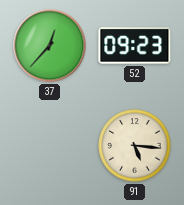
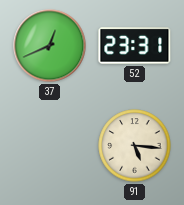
37: 12:37 -> 12:41 (50, 46)
52: 09:23 -> 23:31 (135, 46)
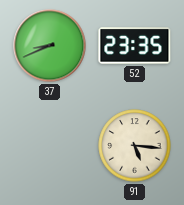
37: 12:41 -> 8:41 (50, 46)
52: 23:31 -> 23:35 (135, 46)
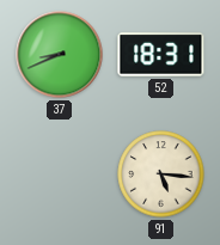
52: 23:35 -> 18:31 (161, 55)
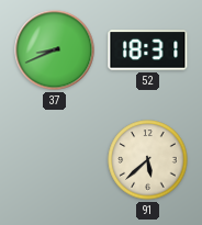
91: 5:16 -> 5:38 (148, 160)
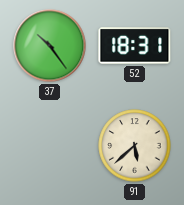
37: 8:41 -> 10:24 (50, 46)
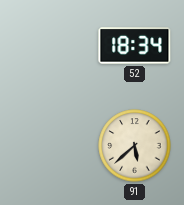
37: 10:24 -> none (50, 46)
52: 18:31 -> 18:34 (135, 46)
